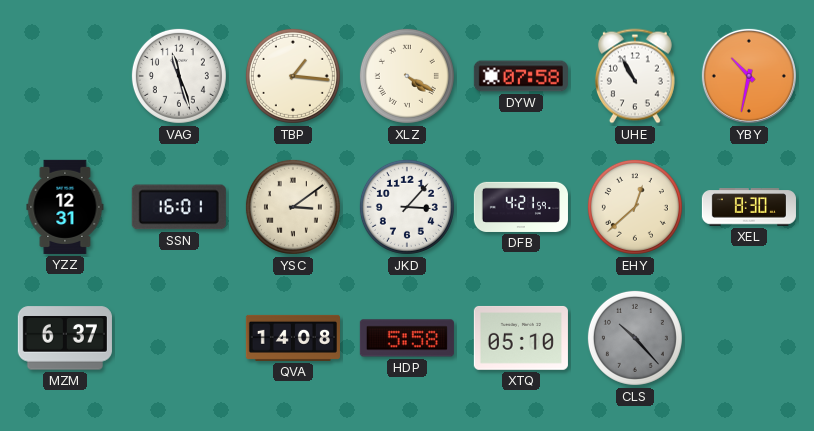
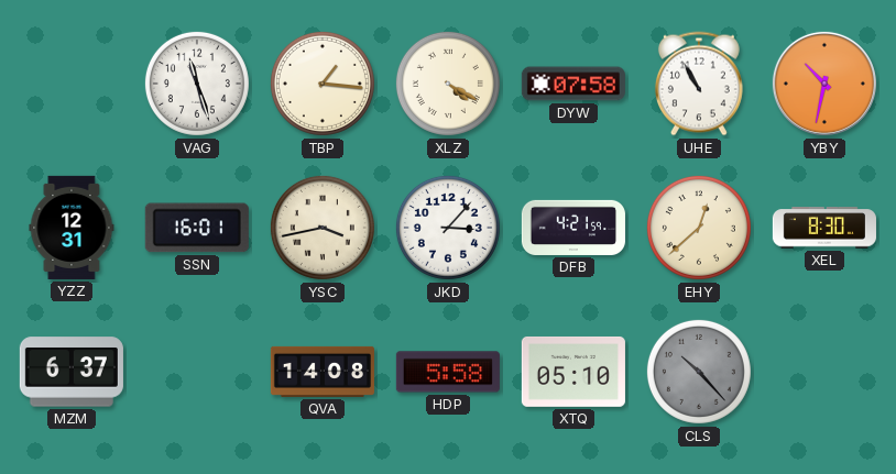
YSC: 3:09 -> 3:43 (323, 228)
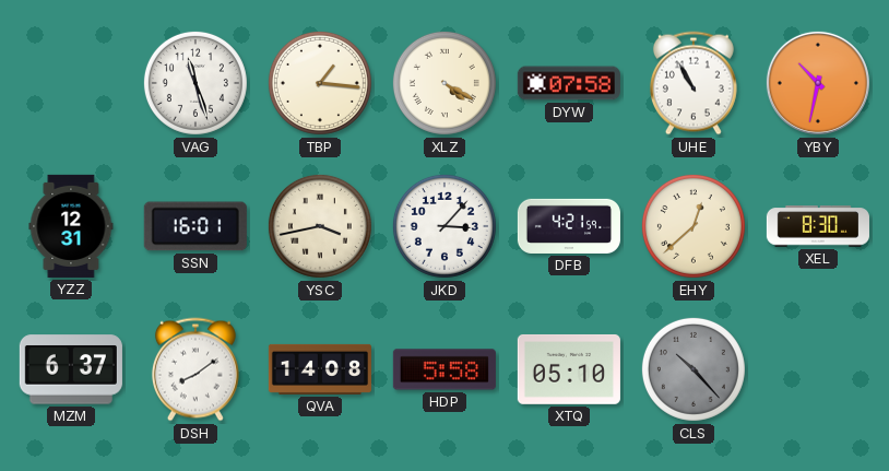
DSH: none -> 8:09 (195, 369)
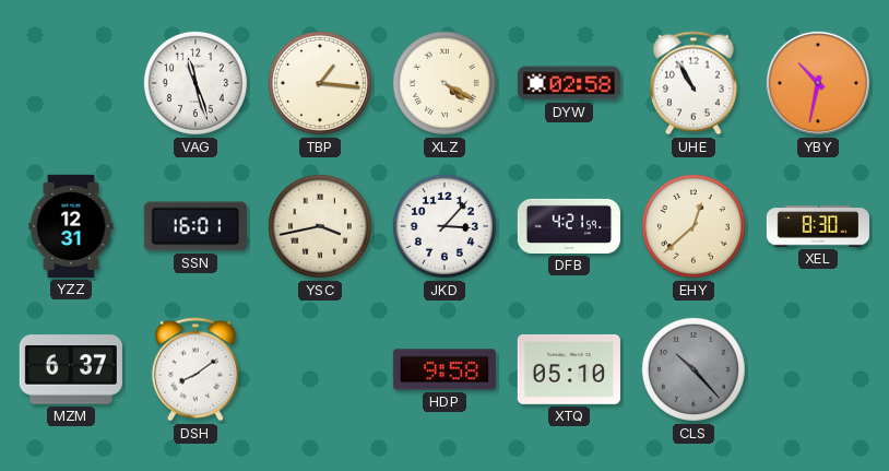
DYW: 07:58 -> 02:58 (569, 83)
QVA: 14:08 -> none (320, 369)
HDP: 5:58 -> 9:58 (444, 369)
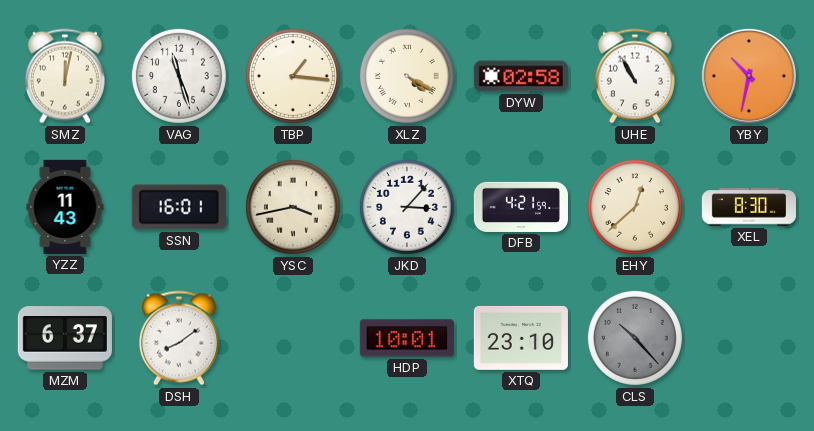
SMZ: none -> 12:02 (65, 76)
YZZ: 12:31 -> 11:43 (65, 207)
HDP: 9:58 -> 10:01 (407, 338)
XTQ: 05:10 -> 23:10 (521, 338)
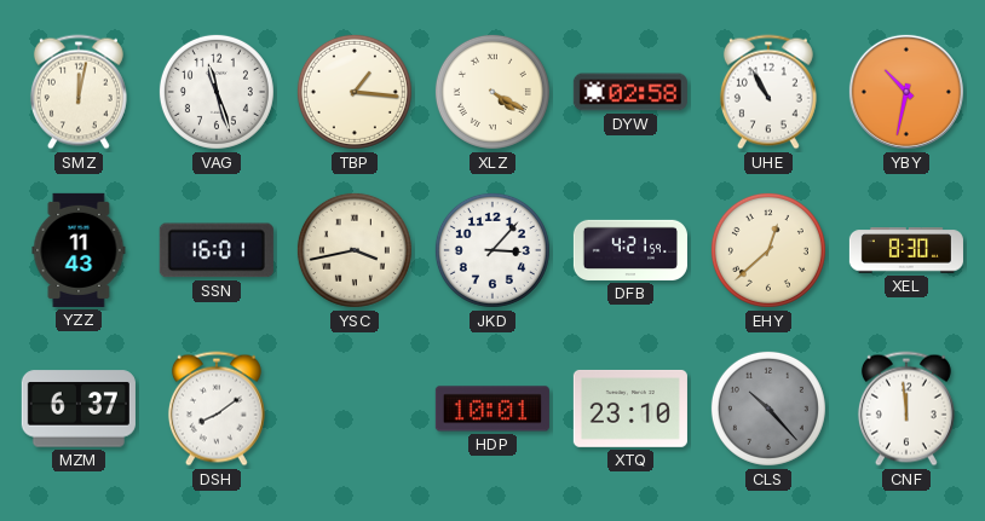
CNF: none -> 11:59 (906, 409)
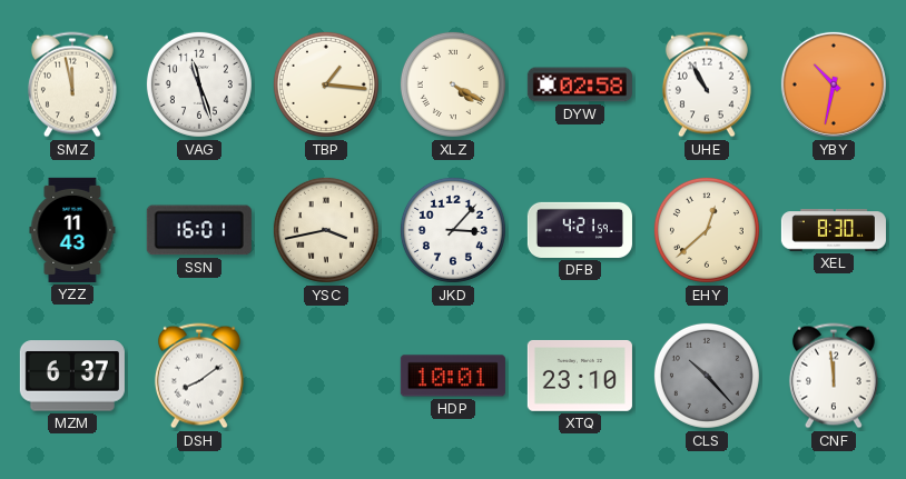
SMZ: 12:02 -> 11:58 (72, 84)
